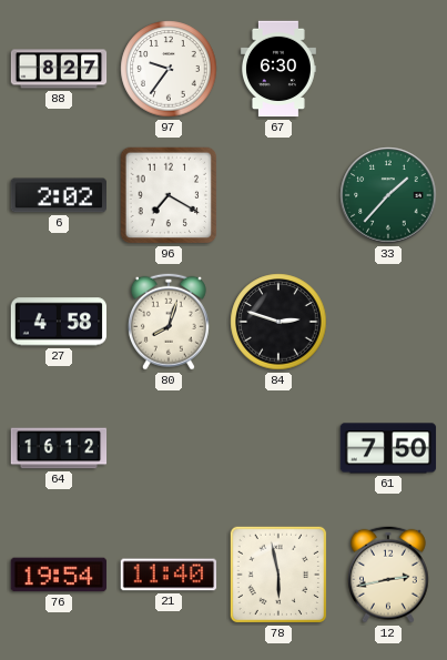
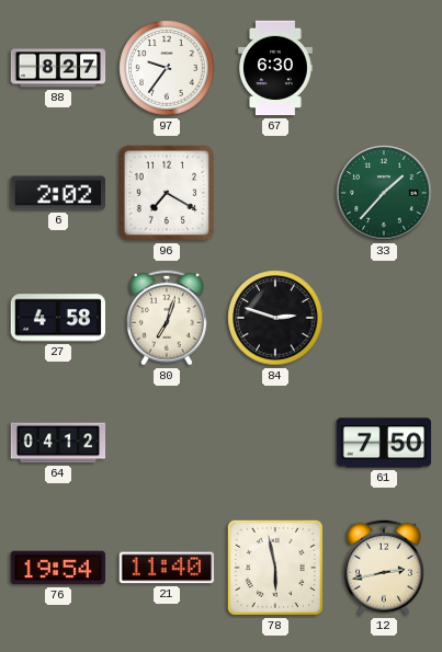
80: 8:03 -> 7:03 (167, 318)
64: 16:12 -> 04:12 (58, 443)
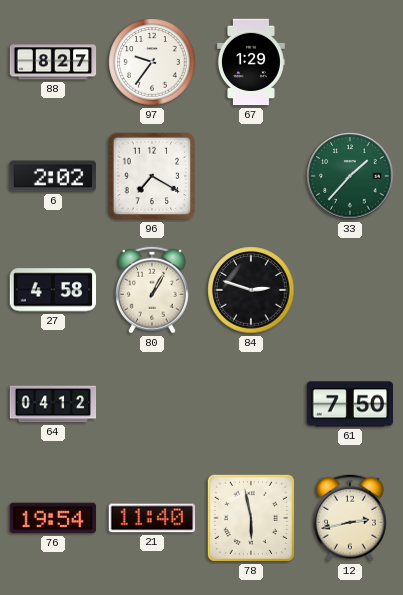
67: 6:30 -> 1:29 (251, 62)
80: 7:03 -> 1:05 (152, 290)
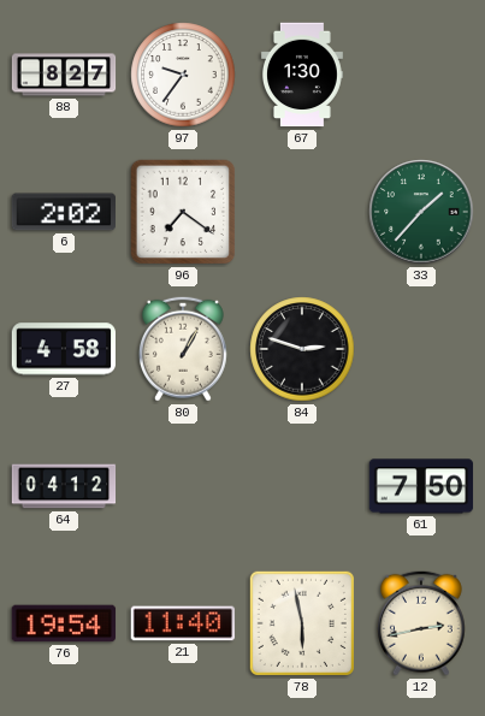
67: 1:29 -> 1:30 (302, 75)
96: 7:20 -> 7:21 (183, 212)
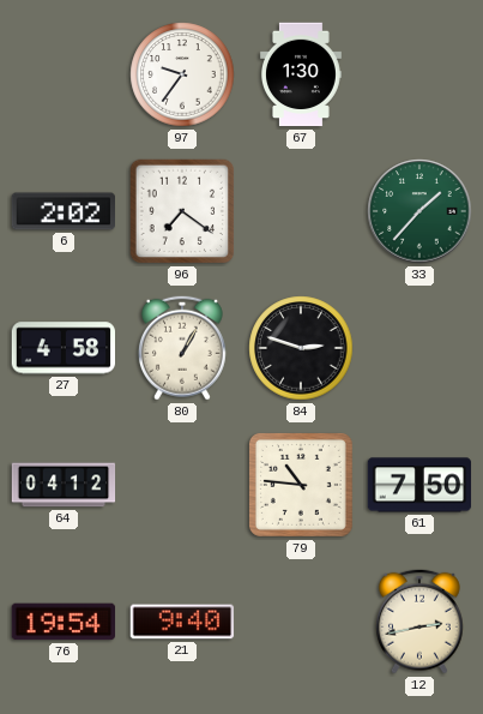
88: 8:27 -> none (64, 75)
79: none -> 10:46 (301, 485)
21: 11:40 -> 9:40 (182, 622)
78: 5:58 -> none (302, 623)
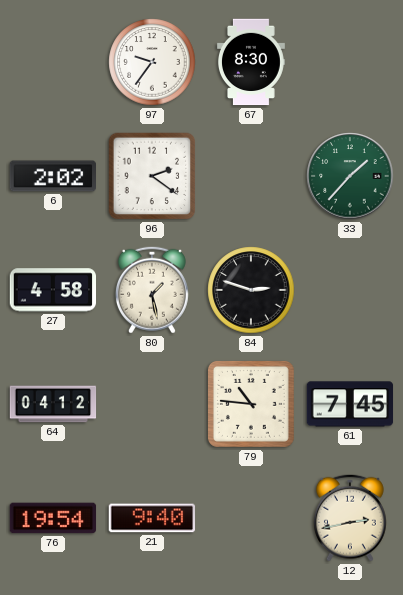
67: 1:30 -> 8:30 (251, 62)
96: 7:21 -> 2:21 (152, 176)
80: 1:05 -> 1:28 (152, 290)
61: 7:50 -> 7:45 (350, 404)
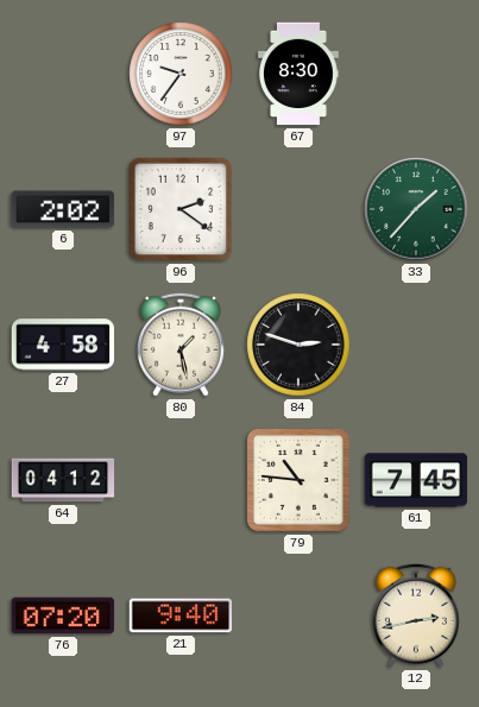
76: 19:54 -> 07:20 (63, 616)
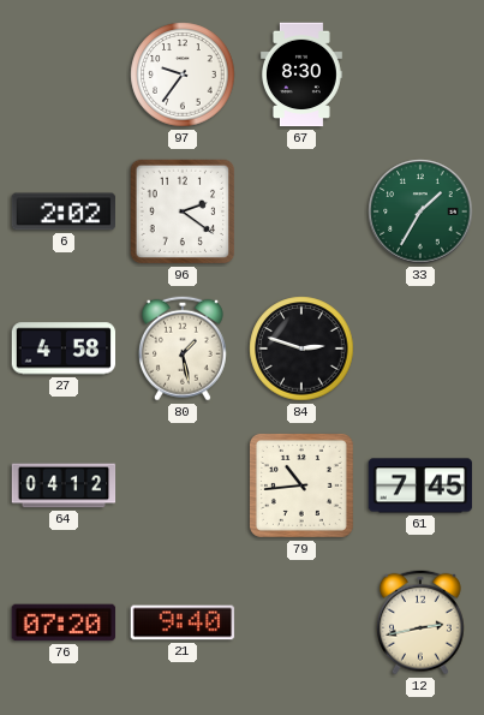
33: 1:37 -> 1:35 (420, 211)
79: 10:46 -> 10:44 (301, 485)
